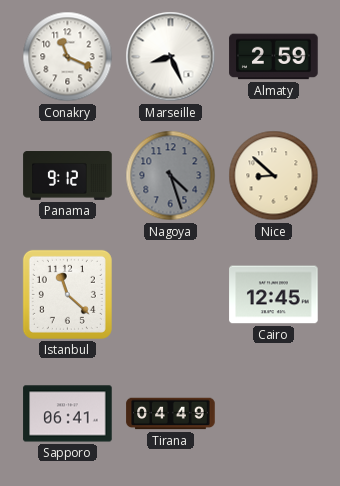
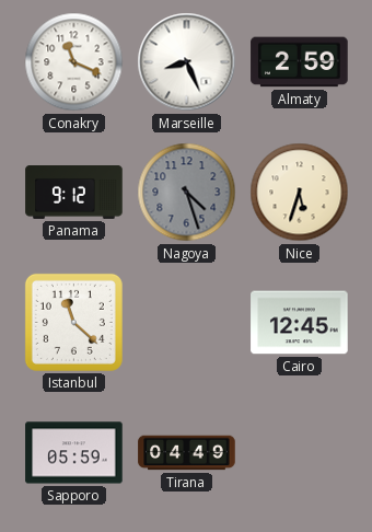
Nice: 8:52 -> 5:33 (300, 193)
Sapporo: 06:41 -> 05:59 (74, 453)
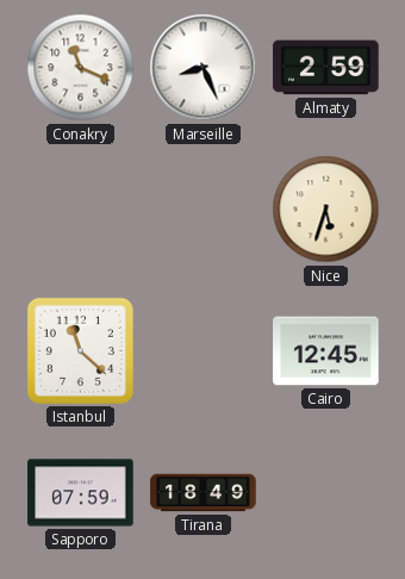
Panama: 9:12 -> none (74, 193)
Nagoya: 4:27 -> none (187, 193)
Sapporo: 05:59 -> 07:59 (81, 493)
Tirana: 04:49 -> 18:49 (204, 493)
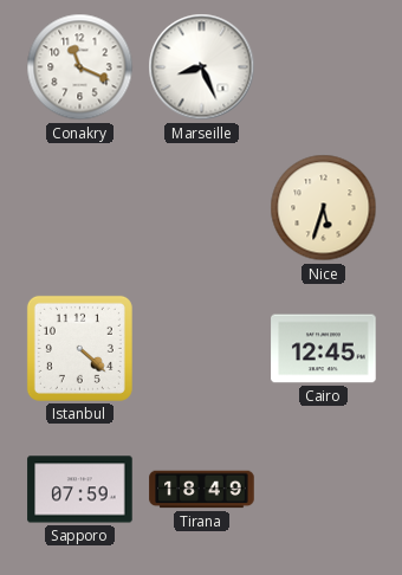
Almaty: 2:59 -> none (326, 68)
Istanbul: 11:22 -> 4:22 (79, 348)
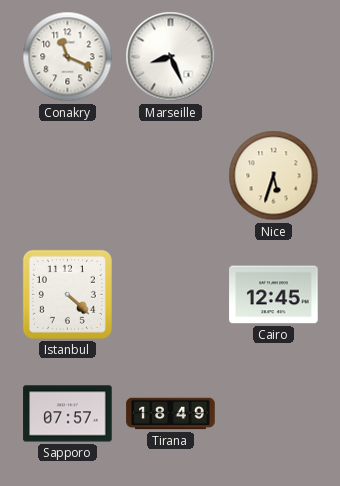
Sapporo: 07:59 -> 07:57 (68, 414)
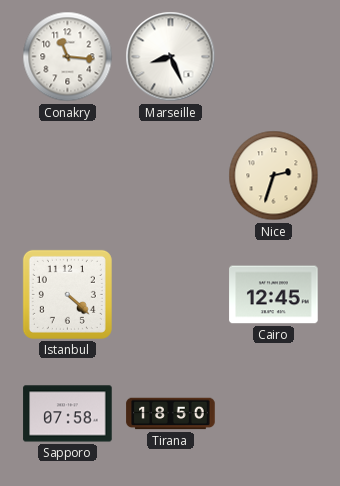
Conakry: 11:19 -> 11:16 (68, 57)
Nice: 5:33 -> 2:33 (274, 176)
Sapporo: 07:57 -> 07:58 (68, 414)
Tirana: 18:49 -> 18:50 (171, 414)
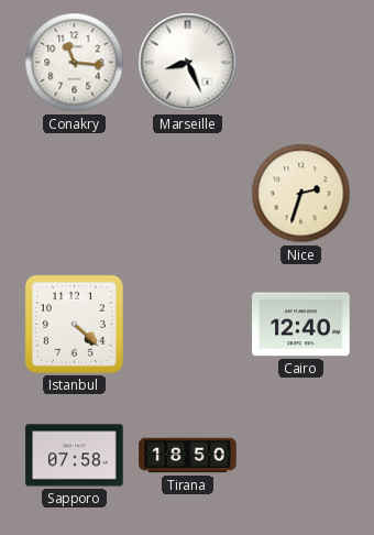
Cairo: 12:45 -> 12:40 (301, 325)
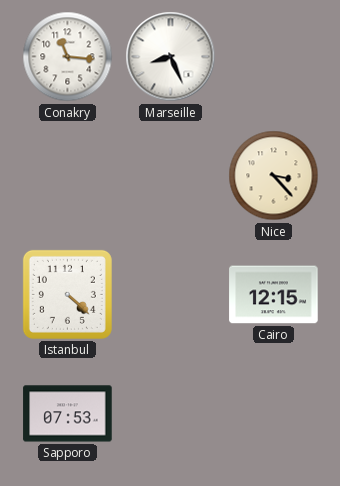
Nice: 2:33 -> 3:23 (274, 176)
Cairo: 12:40 -> 12:15 (274, 295)
Sapporo: 07:58 -> 07:53 (68, 414)
Tirana: 18:50 -> none (188, 456)
